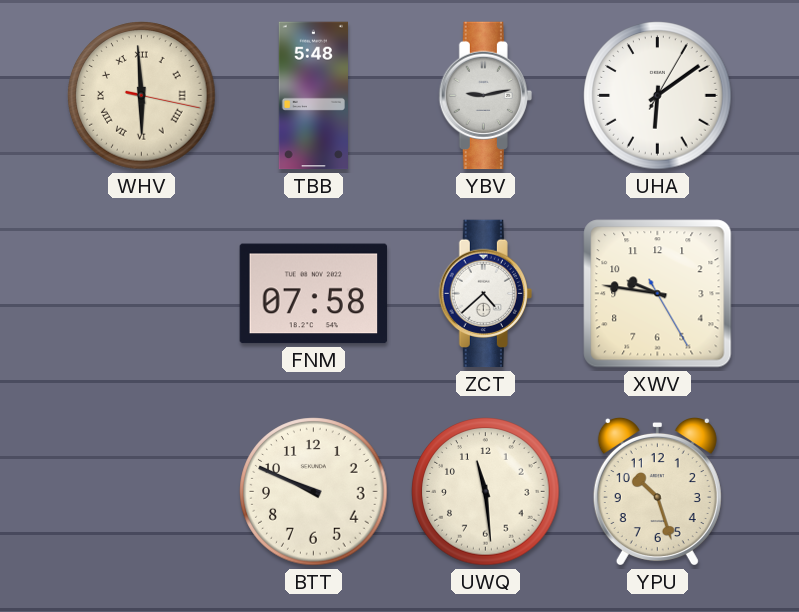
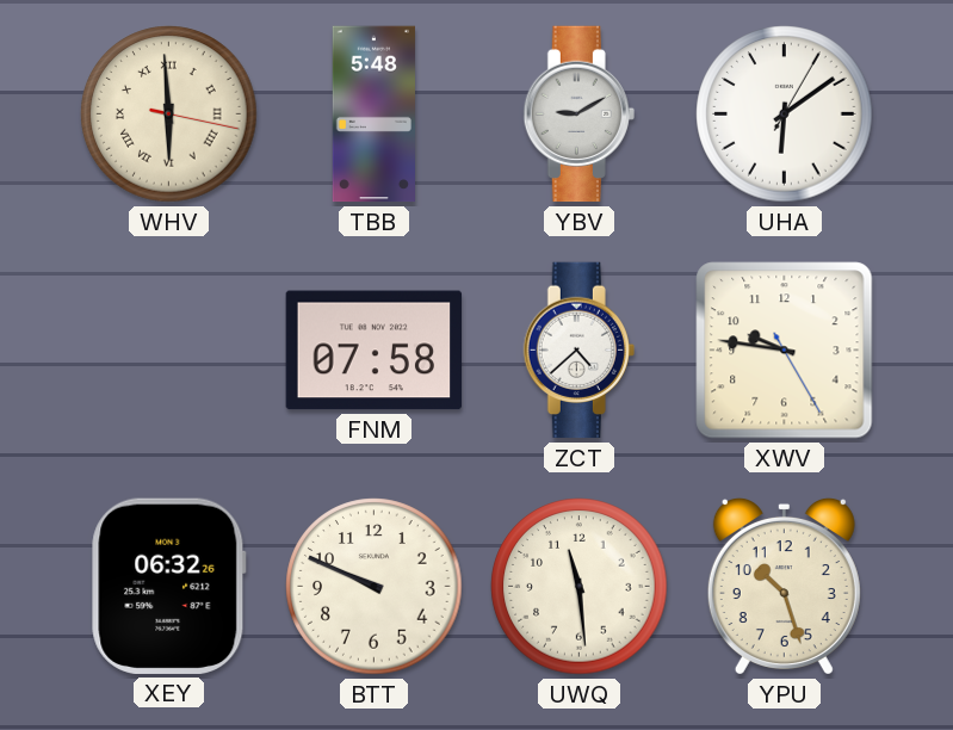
YBV: 9:13 -> 9:10 (578, 115)
XEY: none -> 06:32 (169, 586)
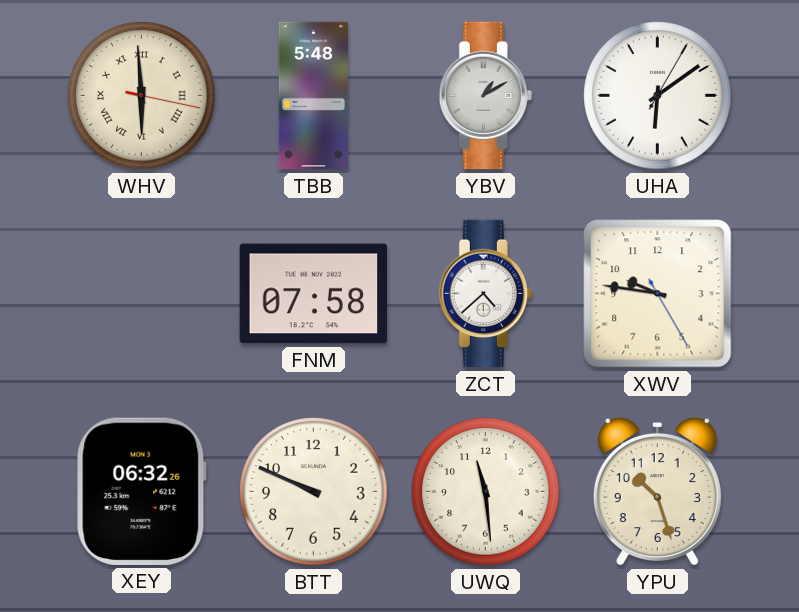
YBV: 9:10 -> 1:10 (485, 96)
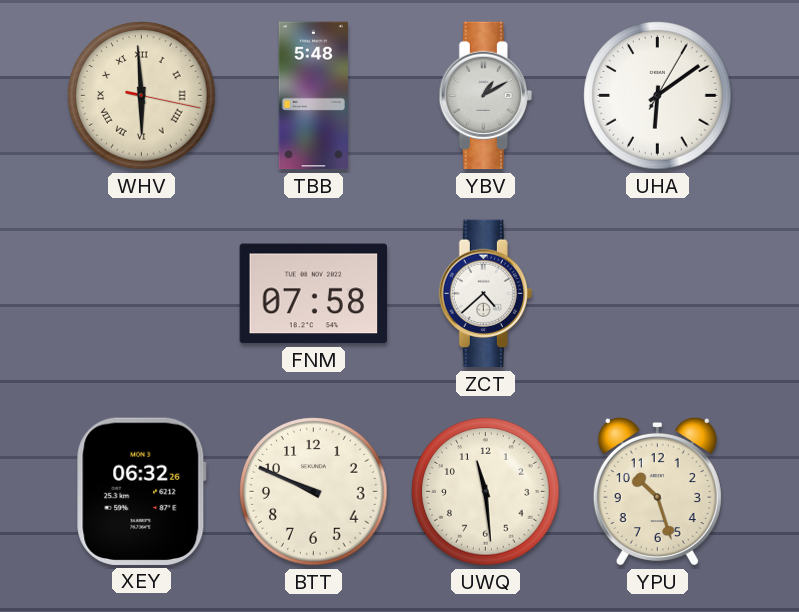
XWV: 9:46 -> none (658, 294)
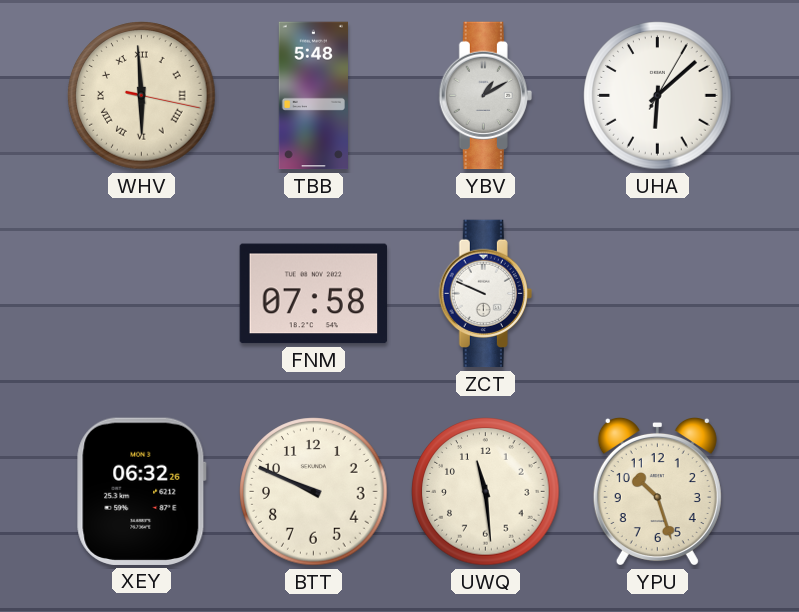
UHA: 6:09 -> 6:08 (658, 96)
ZCT: 4:38 -> 9:49 (485, 294)
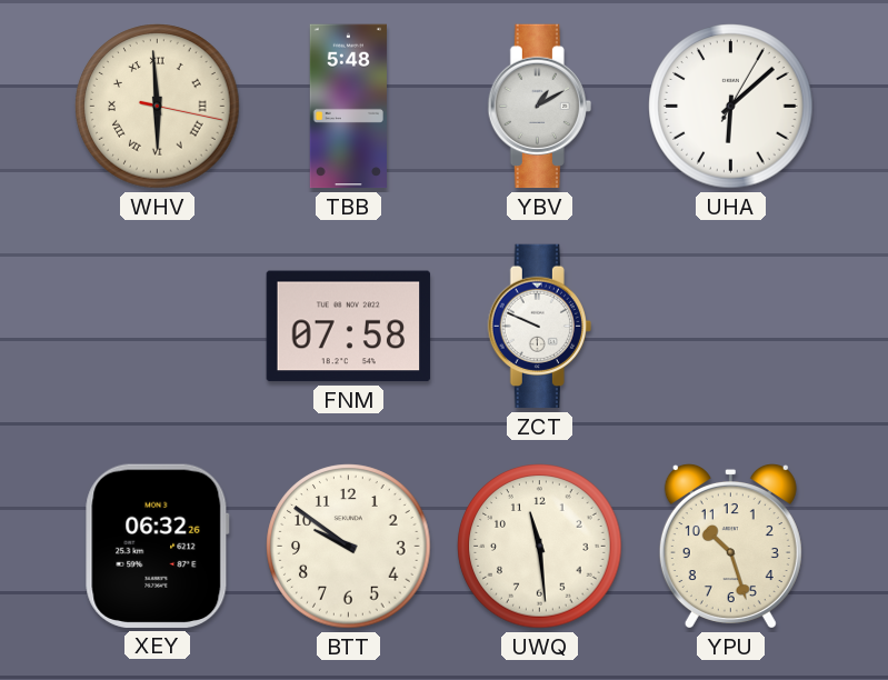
BTT: 9:49 -> 9:51 (349, 547)
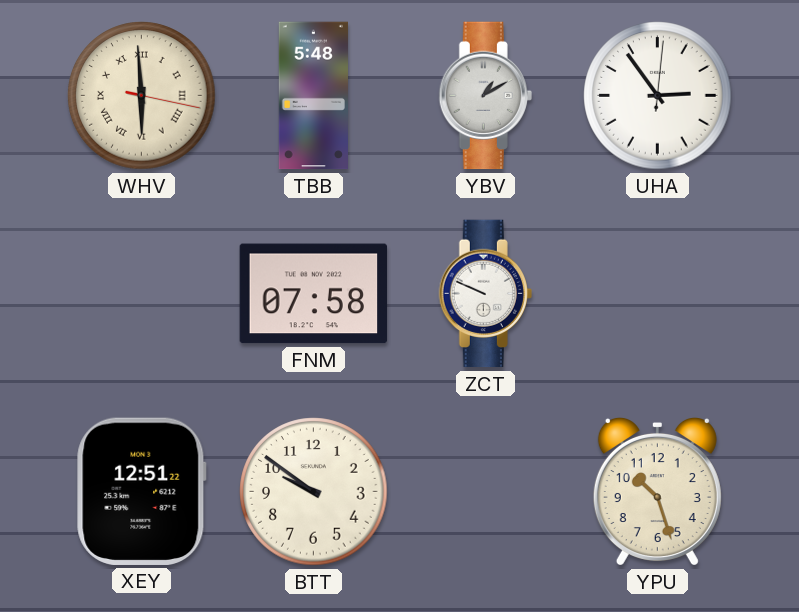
UHA: 6:08 -> 2:54 (658, 96)
XEY: 06:32 -> 12:51 (142, 491)
UWQ: 11:29 -> none (540, 547)
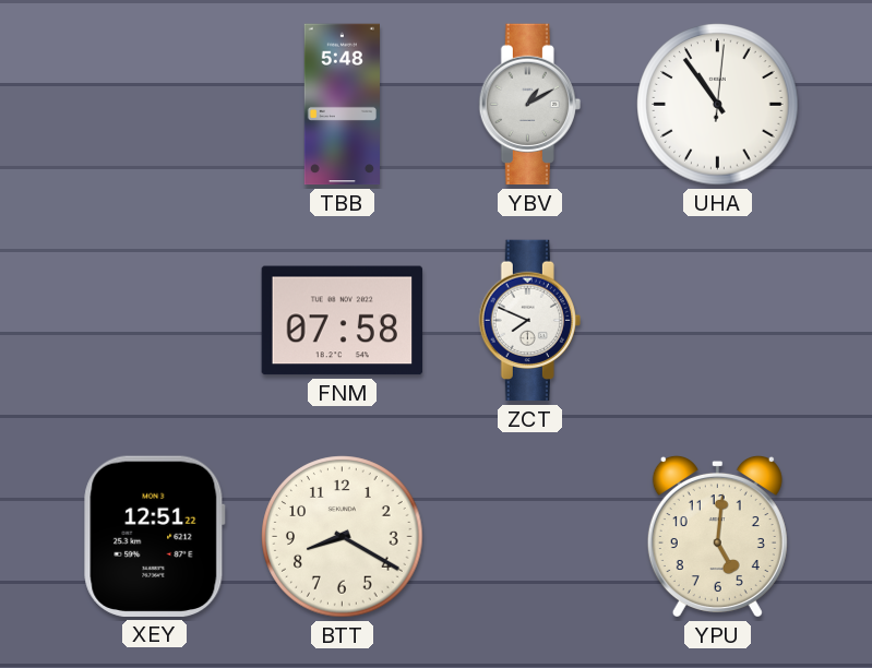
WHV: 5:59 -> none (142, 96)
UHA: 2:54 -> 10:54 (718, 105)
ZCT: 9:49 -> 7:49 (529, 321)
BTT: 9:51 -> 8:20 (343, 537)
YPU: 10:27 -> 5:01 (717, 536)
